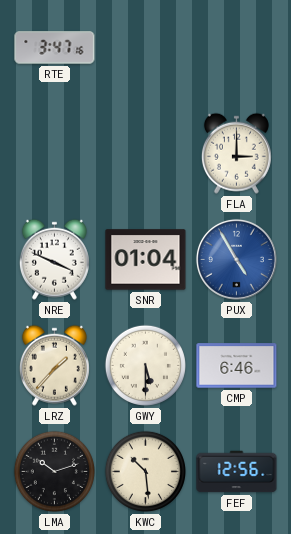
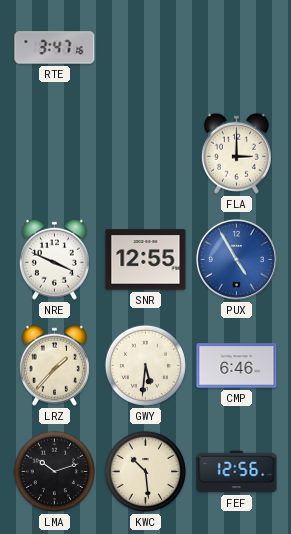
SNR: 01:04 -> 12:55 (146, 260)
GWY: 5:30 -> 5:31 (145, 365)
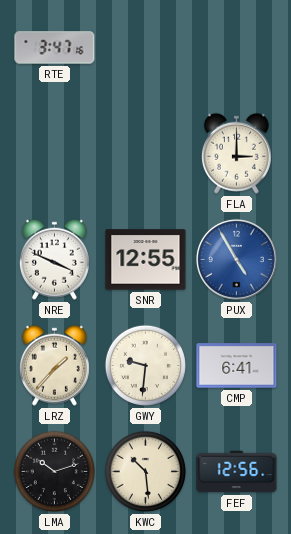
GWY: 5:31 -> 9:31 (145, 365)
CMP: 6:46 -> 6:41 (237, 366)
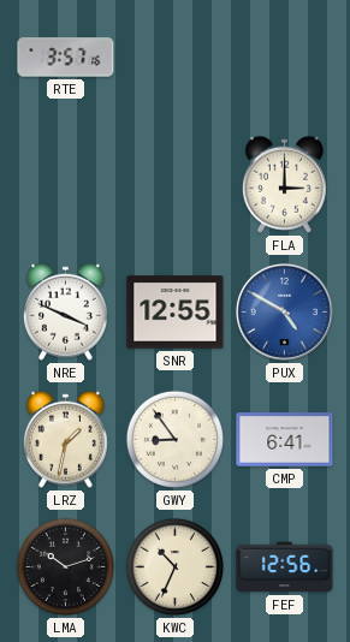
RTE: 3:47 -> 3:57 (66, 58)
PUX: 4:55 -> 4:50 (284, 311)
LRZ: 1:37 -> 1:32 (65, 439)
GWY: 9:31 -> 8:54 (174, 439)
KWC: 10:29 -> 10:34 (174, 566)
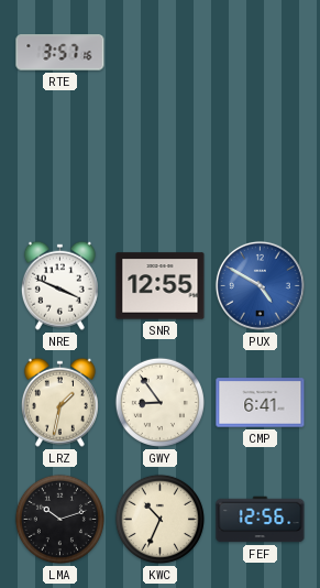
FLA: 3:00 -> none (284, 184)
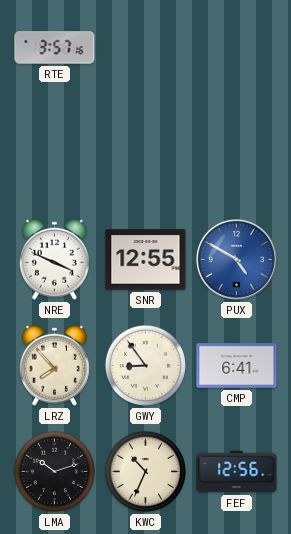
LRZ: 1:32 -> 7:53 (54, 365)
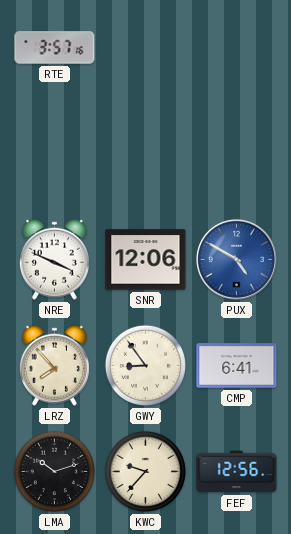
SNR: 12:55 -> 12:06 (146, 260)
KWC: 10:34 -> 9:37 (145, 471)
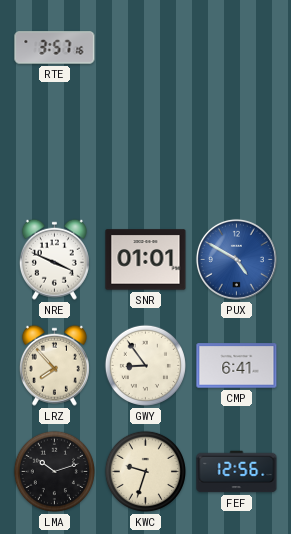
SNR: 12:06 -> 01:01 (146, 260)
KWC: 9:37 -> 9:33 (145, 471)
